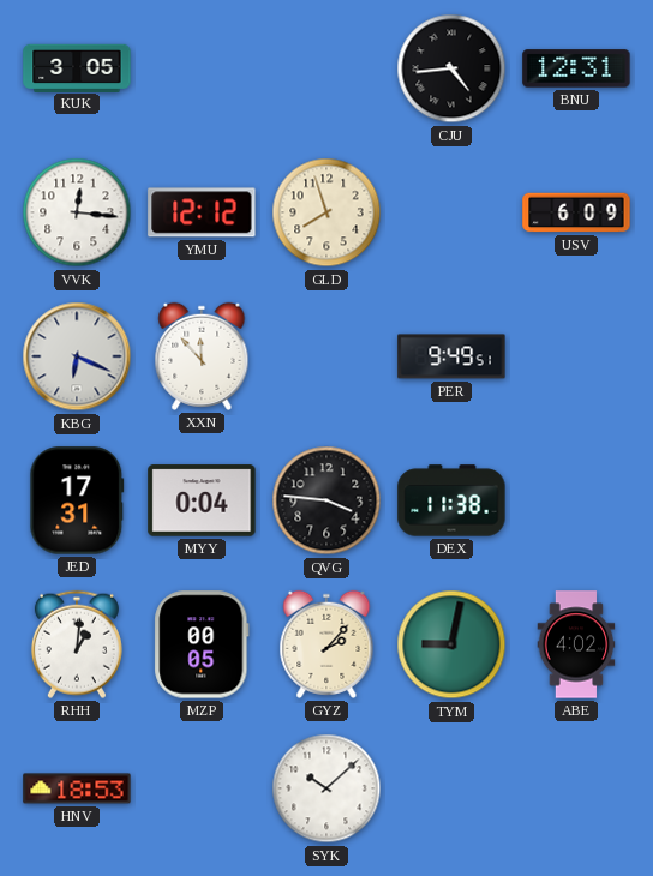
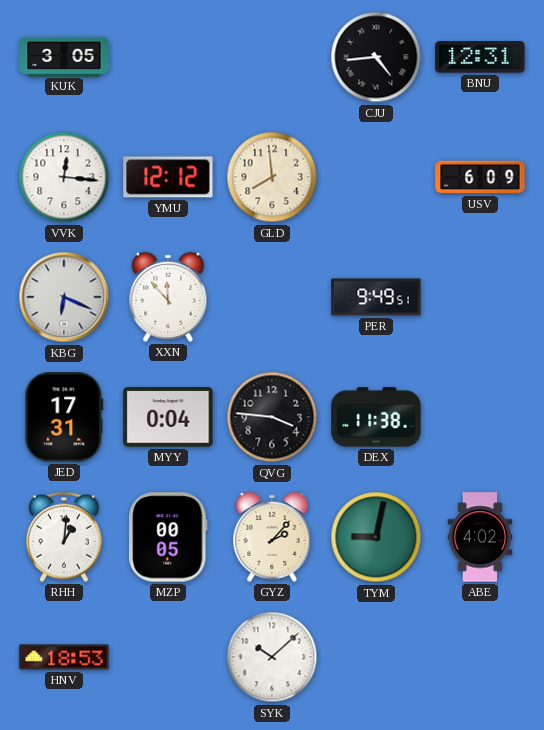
GLD: 7:57 -> 7:59 (272, 177)
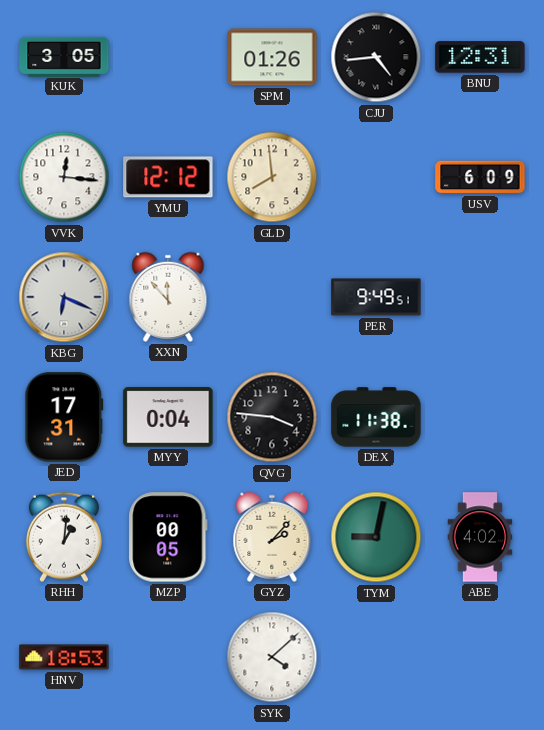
SPM: none -> 01:26 (272, 57)
SYK: 10:08 -> 4:08 (272, 657)
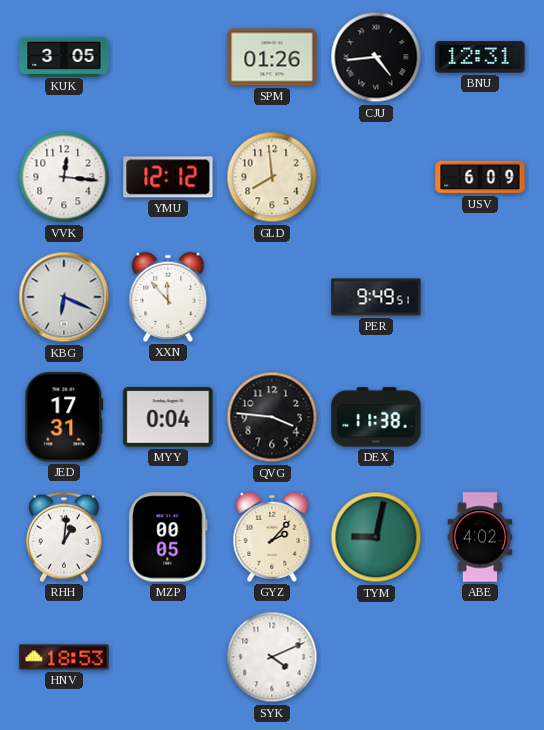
SYK: 4:08 -> 4:11 (272, 657)
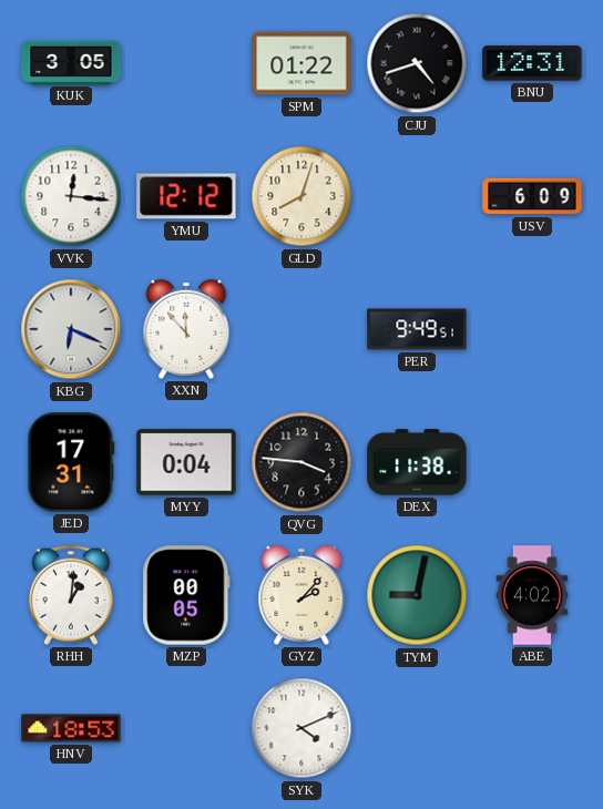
SPM: 01:26 -> 01:22 (301, 63)
CJU: 4:44 -> 4:42 (417, 63)
GLD: 7:59 -> 8:03 (301, 196)
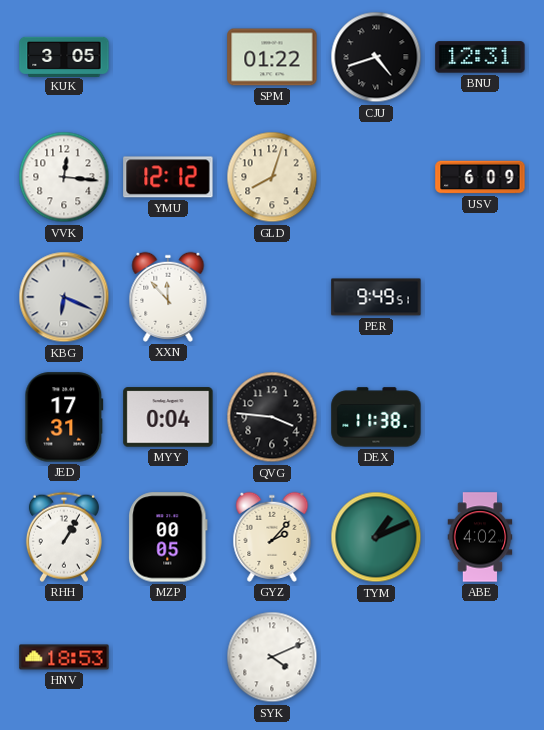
RHH: 1:01 -> 1:05 (64, 537)
TYM: 9:02 -> 1:11 (376, 537)
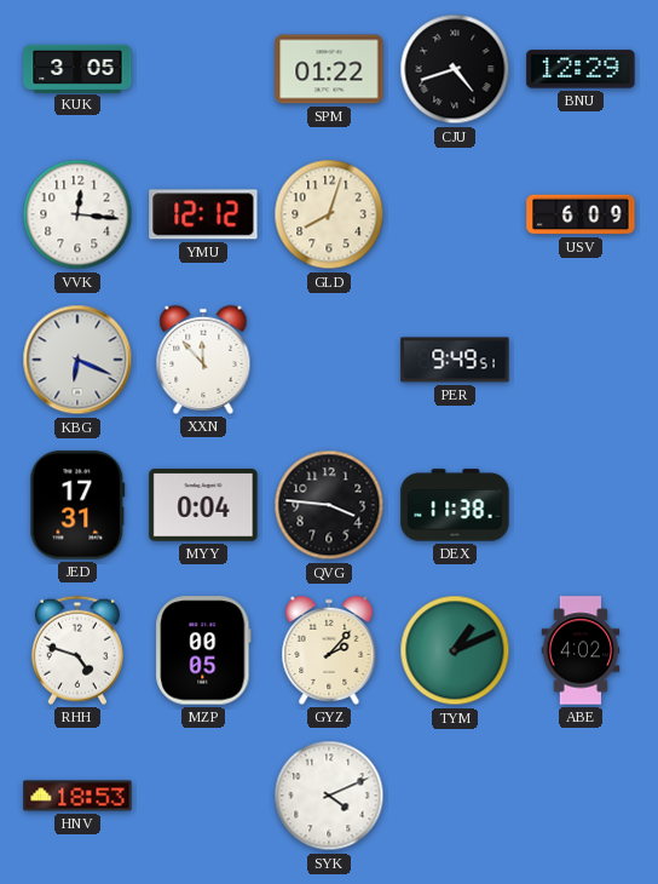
BNU: 12:31 -> 12:29 (581, 69)
RHH: 1:05 -> 4:48 (77, 650)
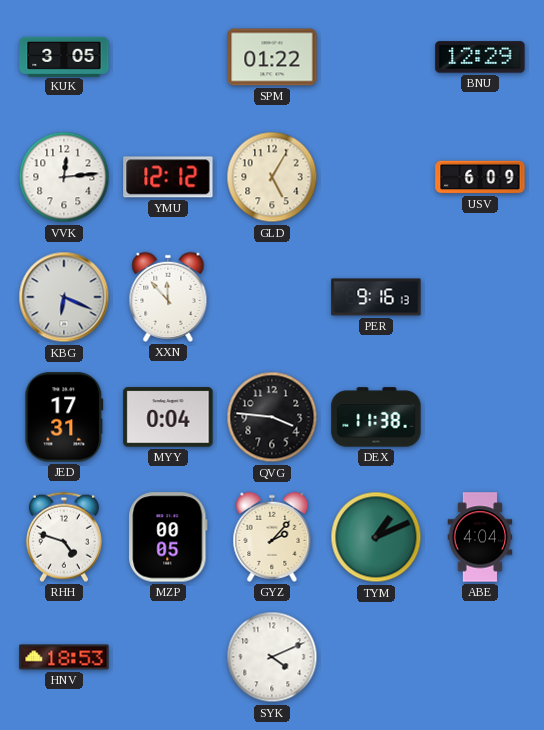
CJU: 4:42 -> none (455, 69)
VVK: 12:16 -> 12:14 (64, 177)
GLD: 8:03 -> 5:05 (272, 177)
PER: 9:49 -> 9:16 (376, 297)
ABE: 4:02 -> 4:04 (480, 537)
